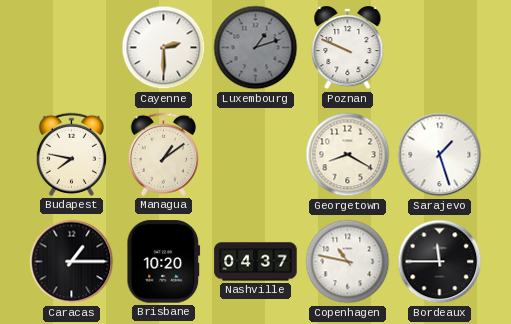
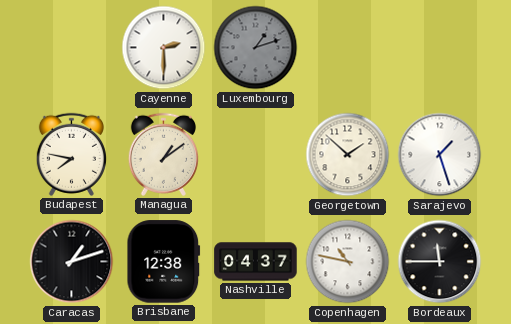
Poznan: 9:49 -> none (348, 48)
Georgetown: 8:20 -> 1:52 (348, 155)
Caracas: 1:15 -> 1:12 (72, 262)
Brisbane: 10:20 -> 12:38 (164, 262)
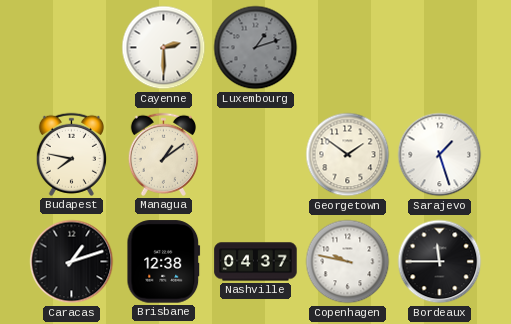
Georgetown: 1:52 -> 1:51 (348, 155)
Copenhagen: 10:47 -> 9:47 (348, 262)
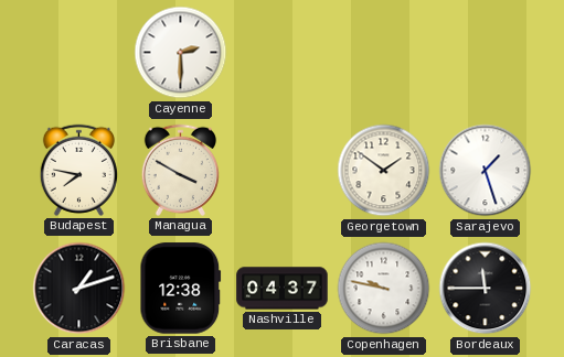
Luxembourg: 1:12 -> none (256, 48)
Managua: 1:09 -> 3:50 (180, 170)
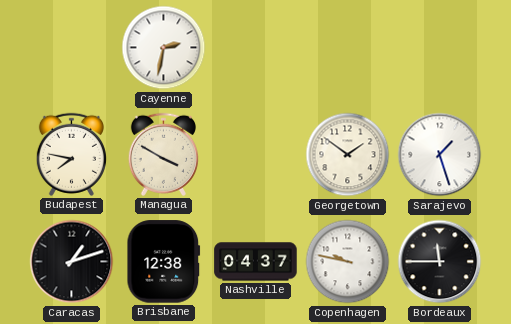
Cayenne: 2:30 -> 2:32 (164, 48)
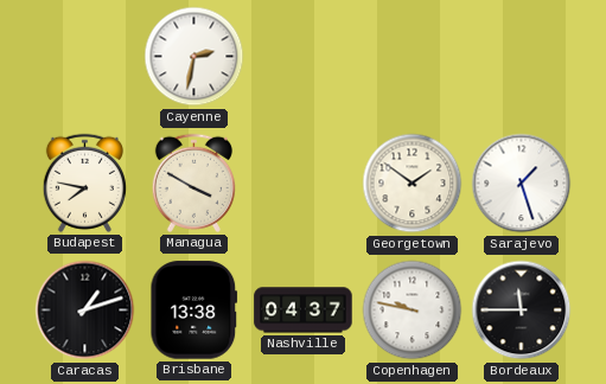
Brisbane: 12:38 -> 13:38 (194, 311)
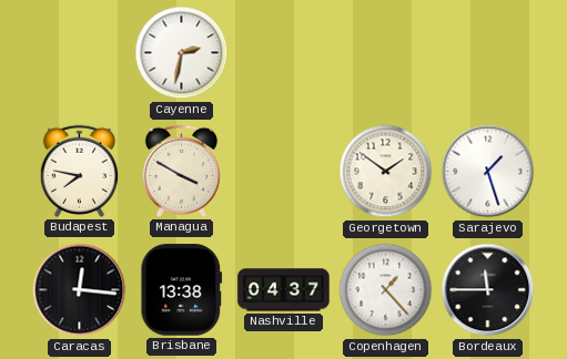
Caracas: 1:12 -> 12:16 (80, 290)
Copenhagen: 9:47 -> 1:23 (386, 290)
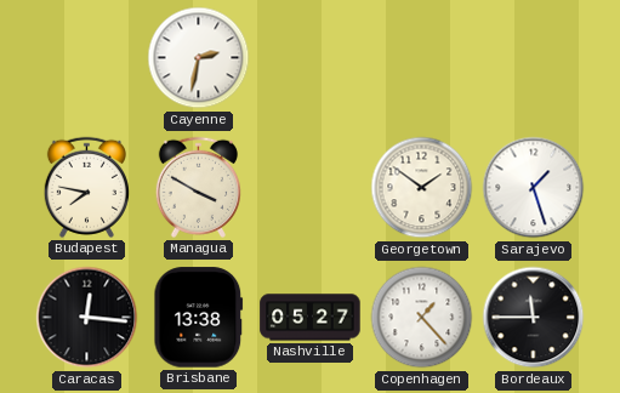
Nashville: 04:37 -> 05:27 (311, 318)
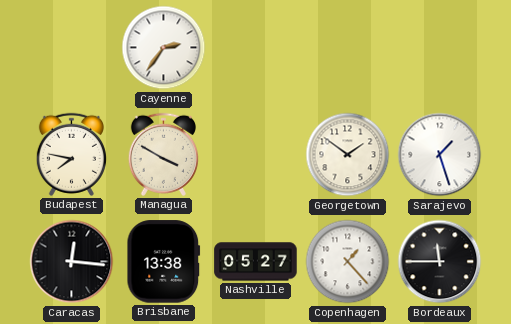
Cayenne: 2:32 -> 2:36 (164, 48)
